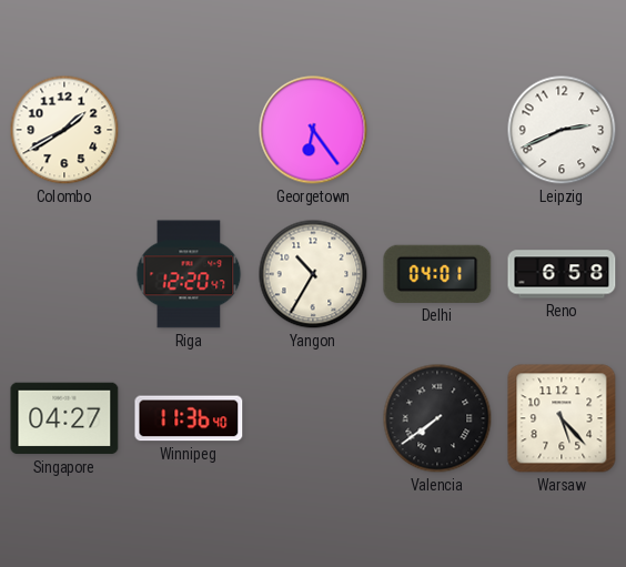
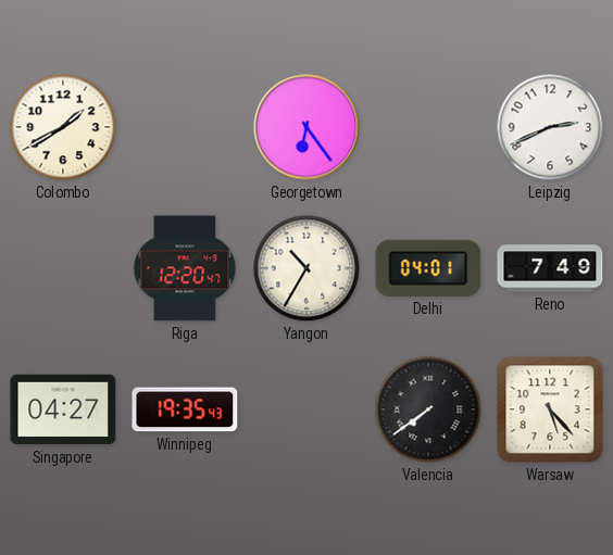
Reno: 6:58 -> 7:49 (550, 268)
Winnipeg: 11:36 -> 19:35 (185, 409)
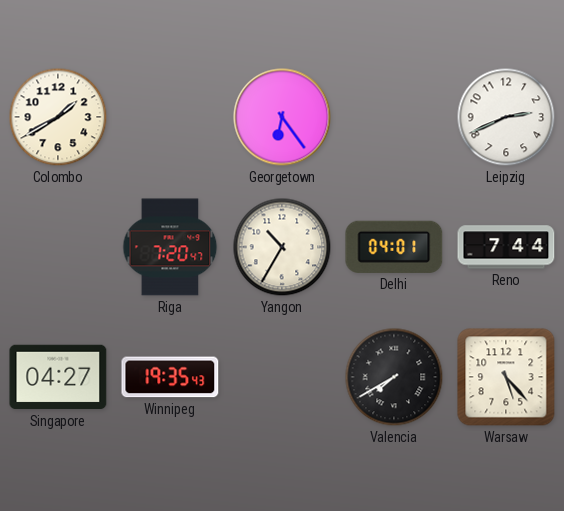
Riga: 12:20 -> 7:20 (170, 247)
Reno: 7:49 -> 7:44 (506, 247)
Valencia: 7:39 -> 7:40 (394, 377)
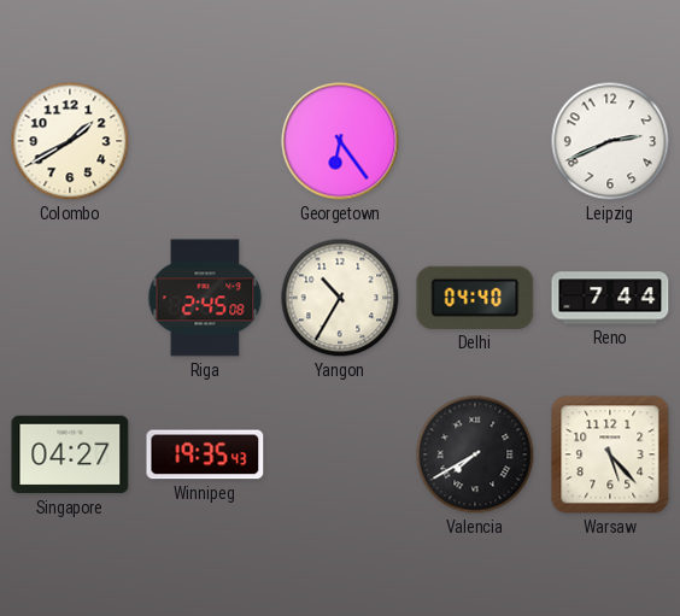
Riga: 7:20 -> 2:45 (205, 298)
Delhi: 04:01 -> 04:40 (475, 298)
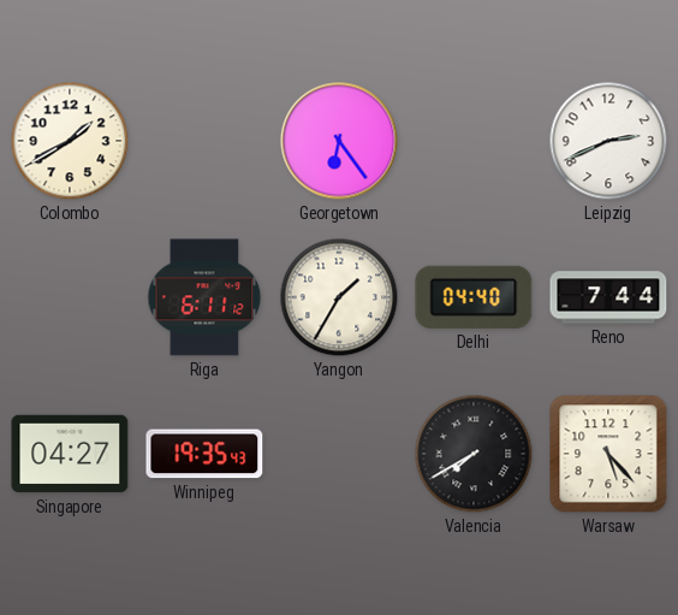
Riga: 2:45 -> 6:11 (204, 297)
Yangon: 10:35 -> 1:35 (339, 297)
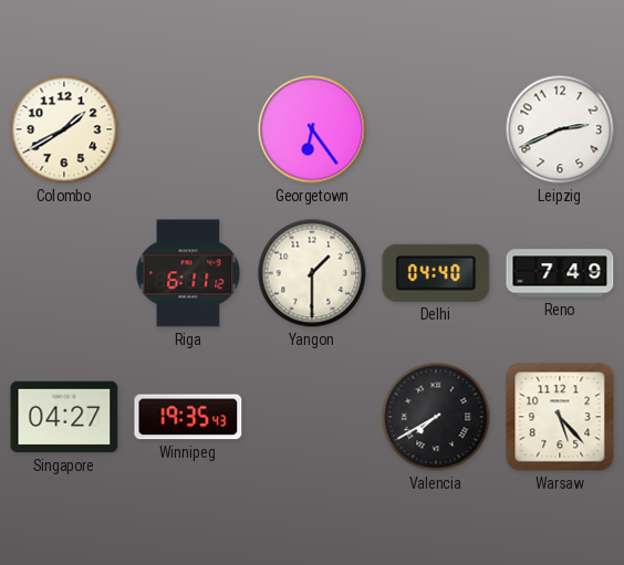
Yangon: 1:35 -> 1:30 (312, 273)
Reno: 7:44 -> 7:49 (560, 273)
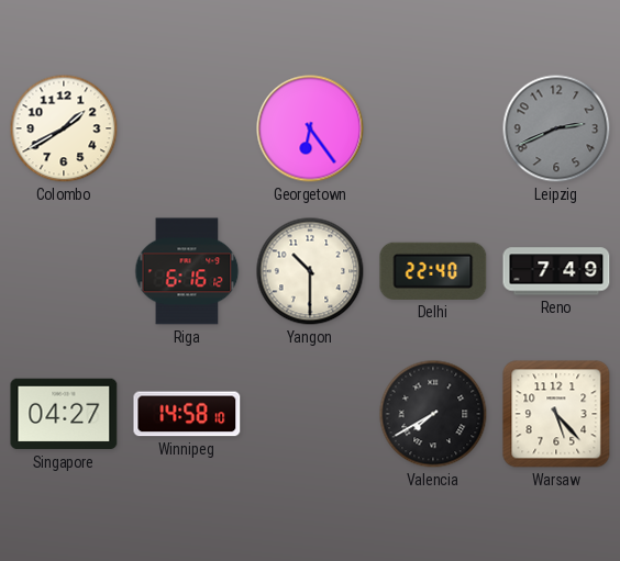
Leipzig dial: white -> grey (556, 128)
Riga: 6:11 -> 6:16 (187, 271)
Yangon: 1:30 -> 10:30 (310, 271)
Delhi: 04:40 -> 22:40 (433, 271)
Winnipeg: 19:35 -> 14:58 (187, 414)
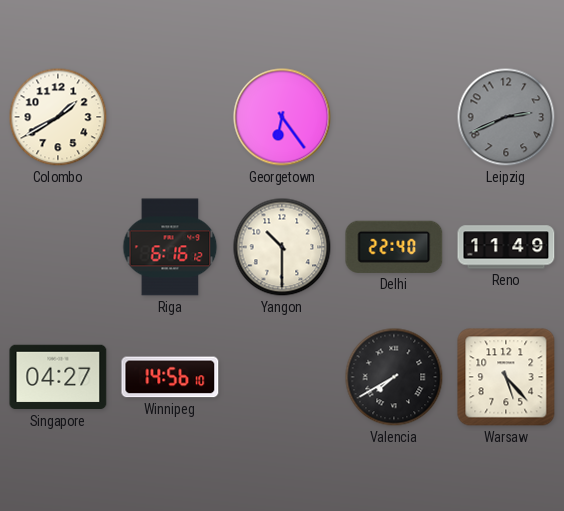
Reno: 7:49 -> 11:49 (506, 247)
Winnipeg: 14:58 -> 14:56 (170, 377)
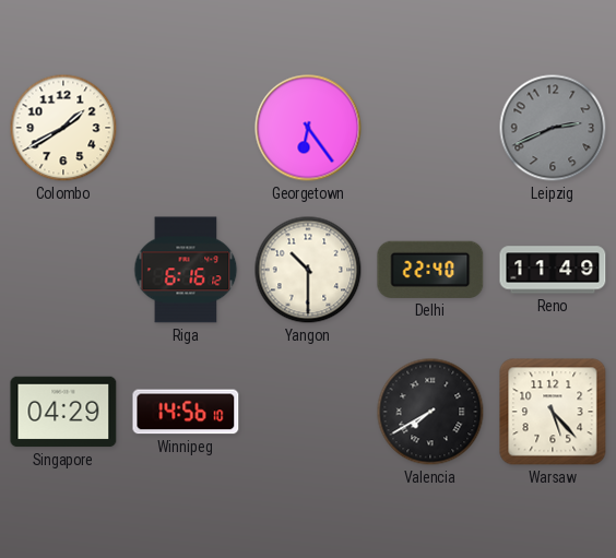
Singapore: 04:27 -> 04:29 (63, 412)
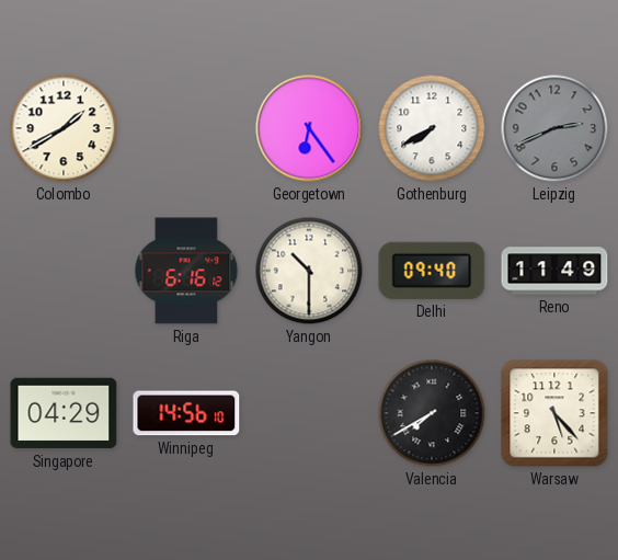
Gothenburg: none -> 7:40 (432, 128)
Delhi: 22:40 -> 09:40 (432, 271)
